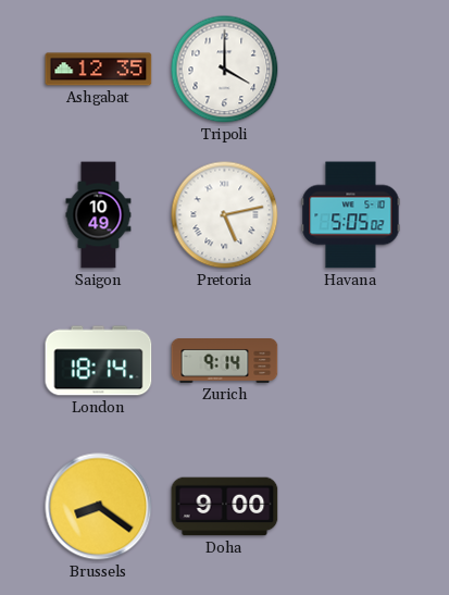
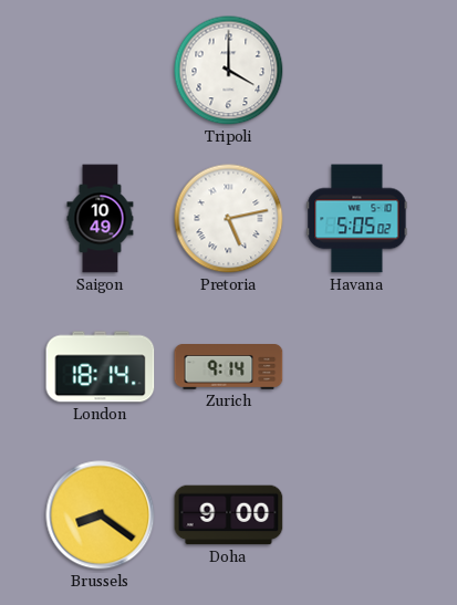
Ashgabat: 12:35 -> none (99, 70)
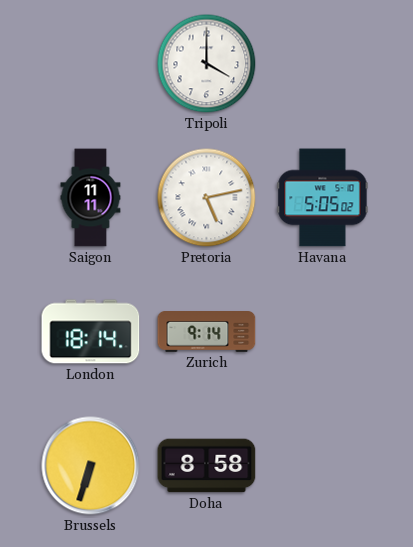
Saigon: 10:49 -> 11:11 (91, 198)
Brussels: 8:21 -> 6:33 (91, 466)
Doha: 9:00 -> 8:58 (207, 466)
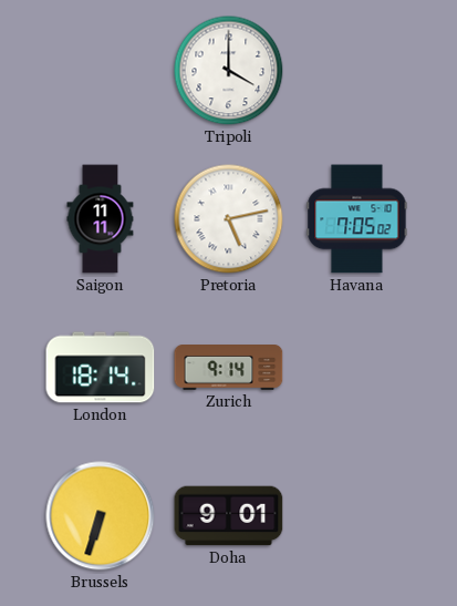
Havana: 5:05 -> 7:05 (357, 219)
Doha: 8:58 -> 9:01 (229, 516)
